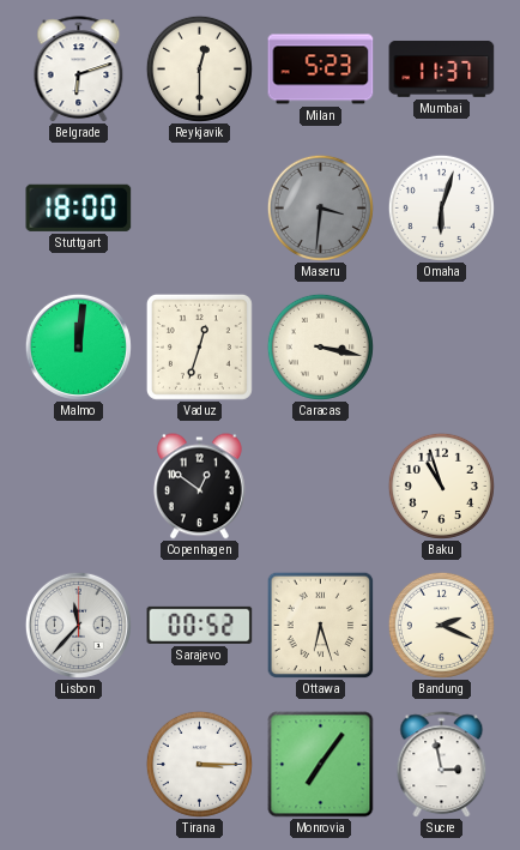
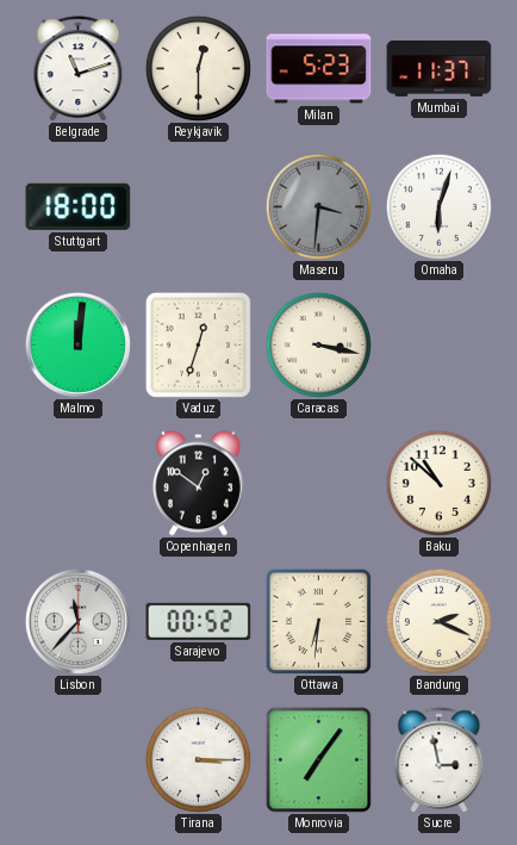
Belgrade: 6:12 -> 11:12 (79, 69)
Baku: 10:57 -> 10:52 (438, 483)
Ottawa: 6:27 -> 6:31 (318, 621)
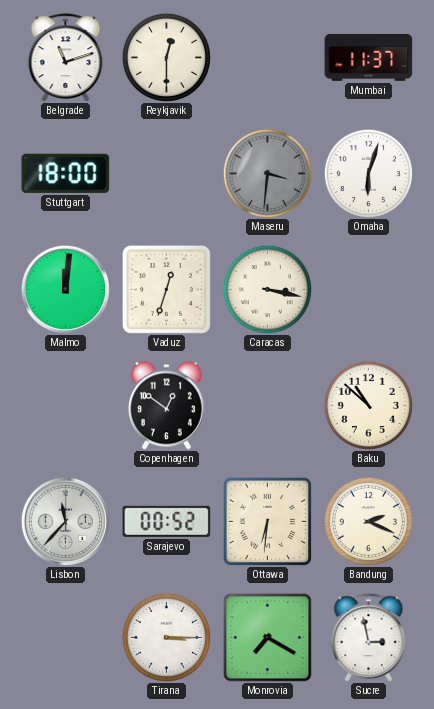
Milan: 5:23 -> none (319, 69)
Monrovia: 7:06 -> 7:20 (268, 638)
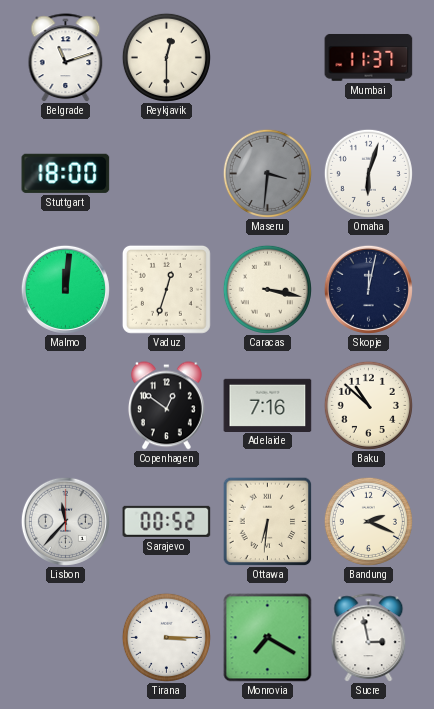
Skopje: none -> 12:02 (368, 289)
Adelaide: none -> 7:16 (268, 405)
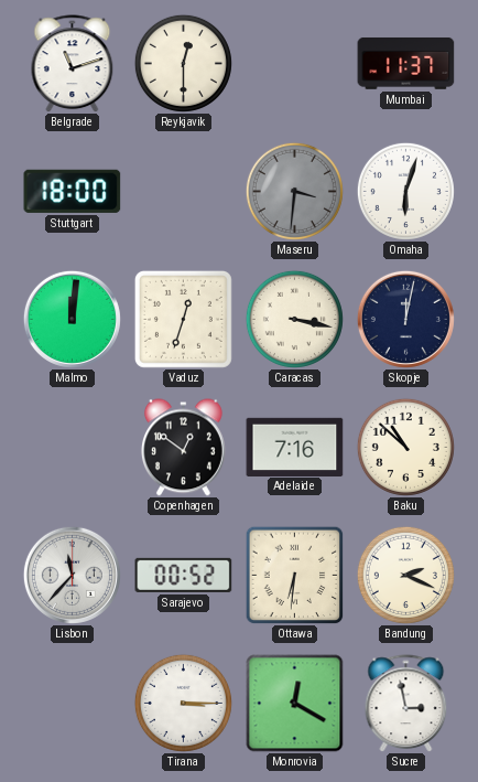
Monrovia: 7:20 -> 12:20 (295, 704)
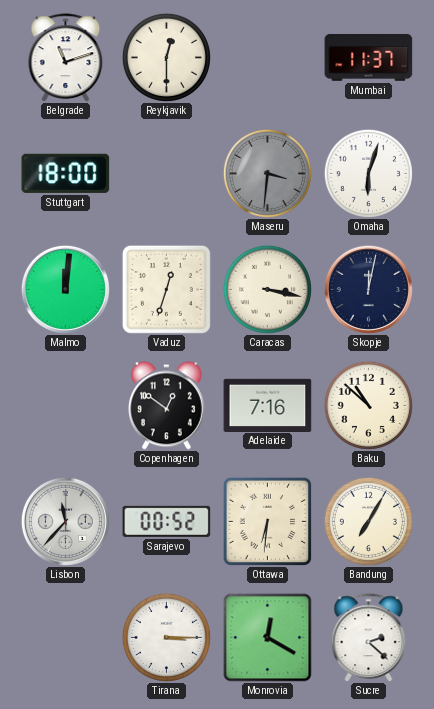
Bandung: 2:19 -> 7:05 (368, 521)
Sucre: 2:58 -> 2:22 (369, 638)
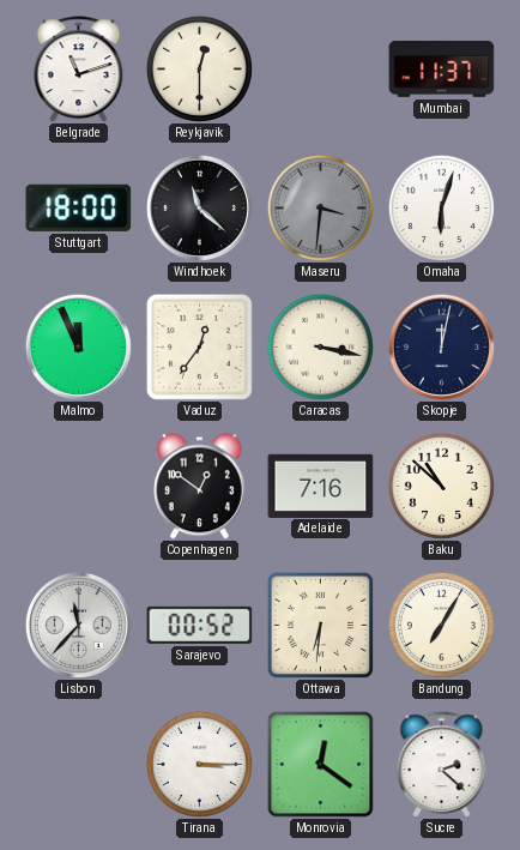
Windhoek: none -> 11:22 (199, 207)
Malmo: 12:01 -> 11:56 (78, 346)
Vaduz: 12:33 -> 12:36 (199, 346)
Monrovia: 12:20 -> 12:21 (321, 765)
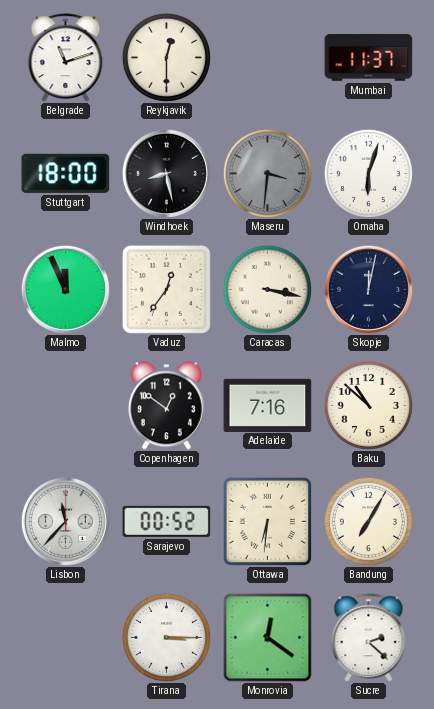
Windhoek: 11:22 -> 8:28 (166, 173)
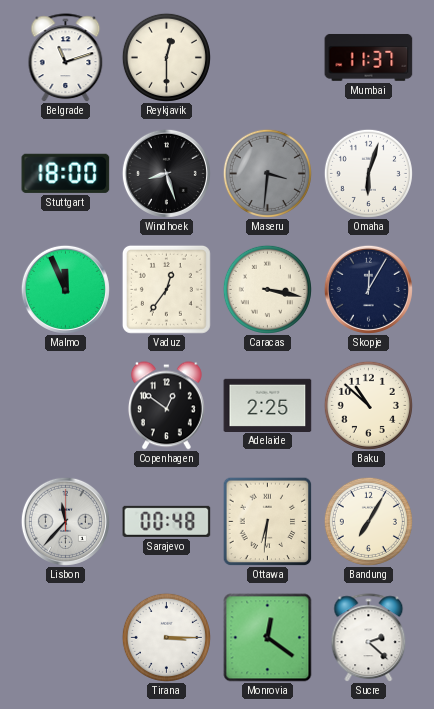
Windhoek: 8:28 -> 8:27 (166, 173)
Skopje: 12:02 -> 12:05 (368, 289)
Adelaide: 7:16 -> 2:25 (268, 405)
Sarajevo: 00:52 -> 00:48 (167, 521)
